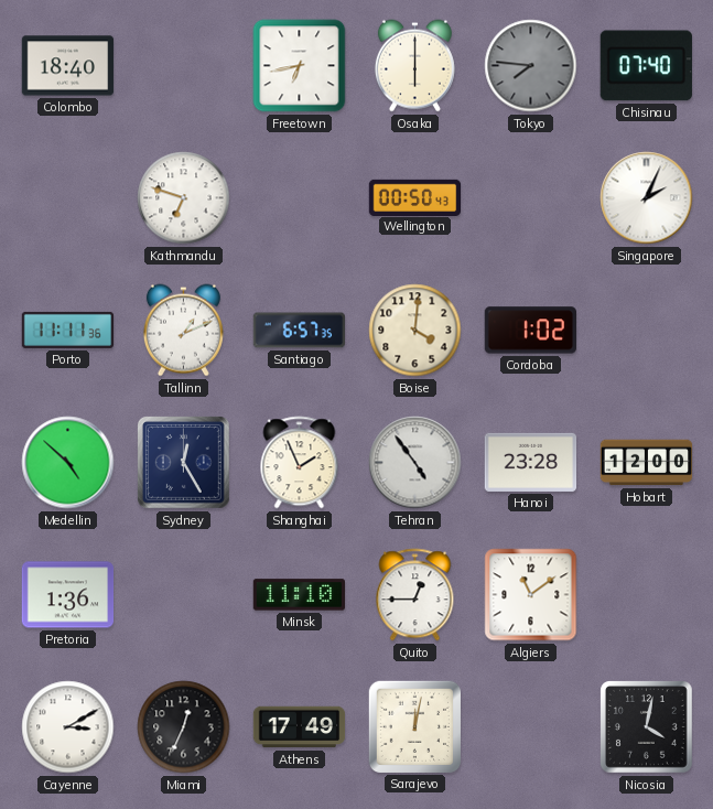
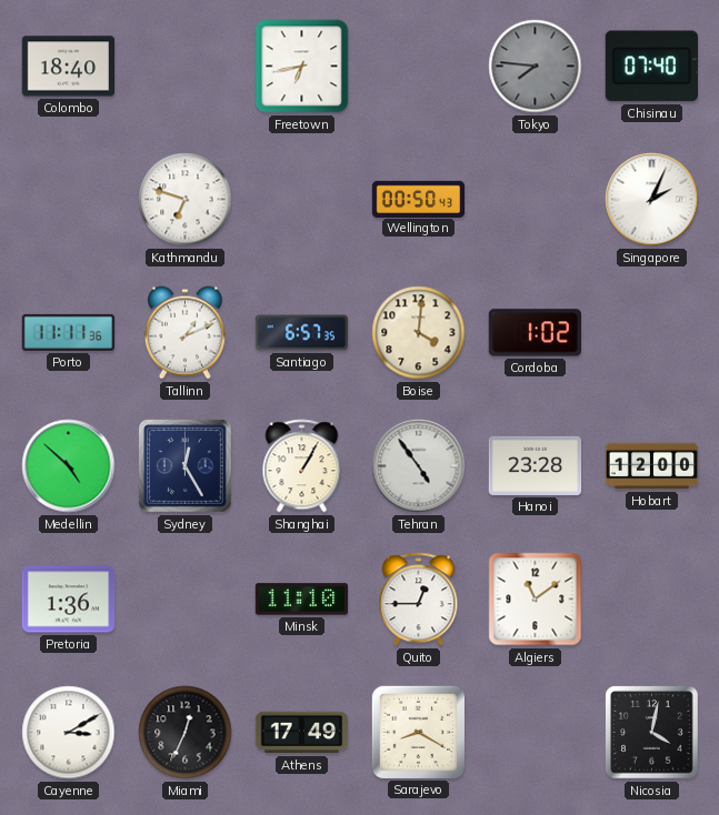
Osaka: 6:00 -> none (414, 66)
Shanghai: 1:56 -> 1:05 (302, 466)
Sarajevo: 12:02 -> 8:20 (418, 732)
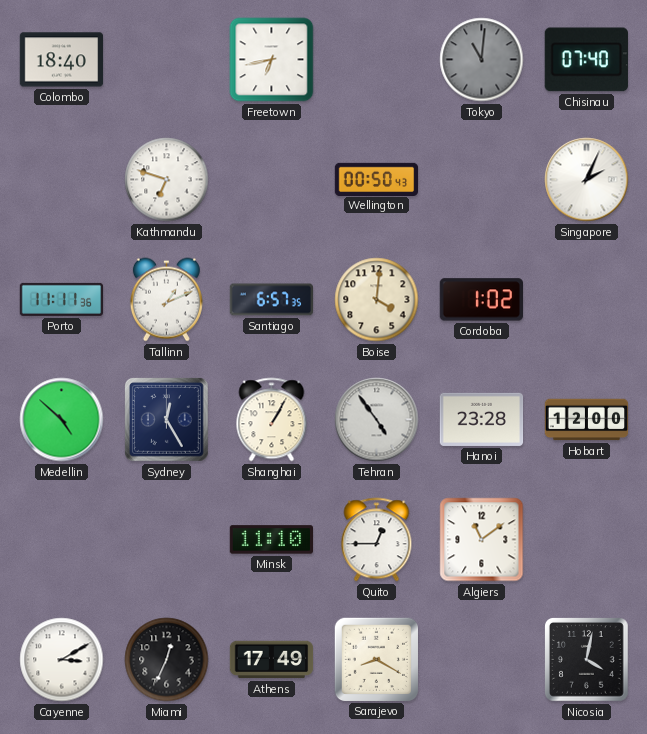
Tokyo: 7:46 -> 11:01 (482, 60)
Pretoria: 1:36 -> none (69, 600)
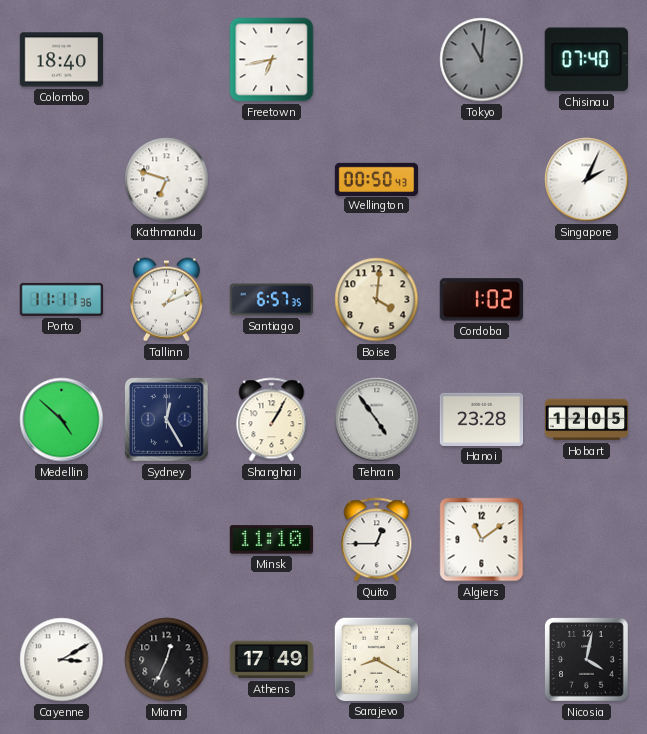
Hobart: 12:00 -> 12:05 (587, 420)
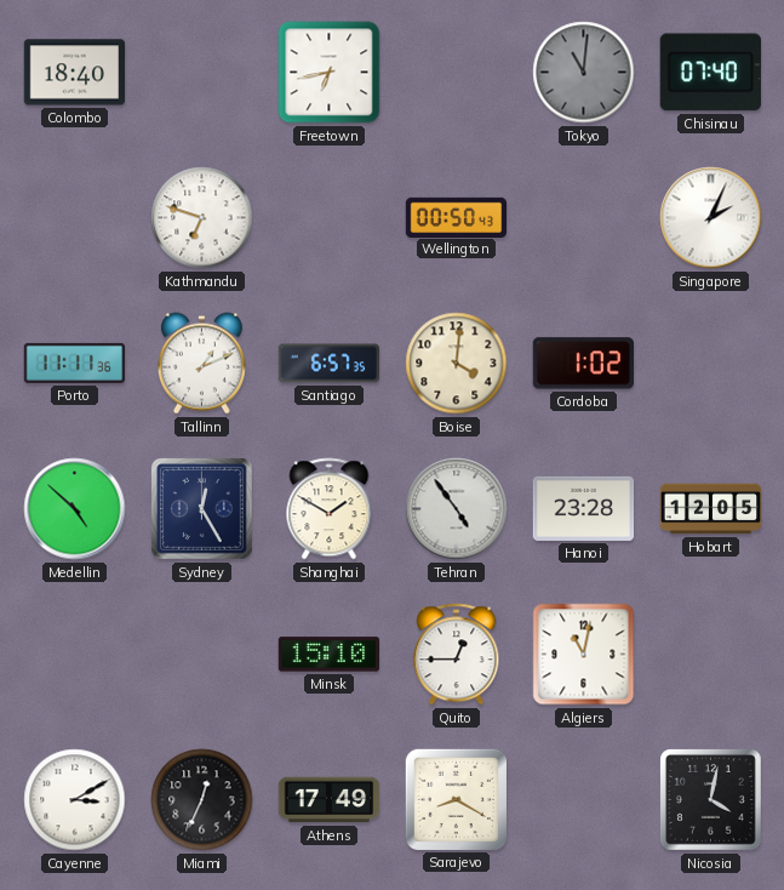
Shanghai: 1:05 -> 1:50 (330, 509)
Minsk: 11:10 -> 15:10 (328, 655)
Algiers: 11:09 -> 11:02 (584, 655)
